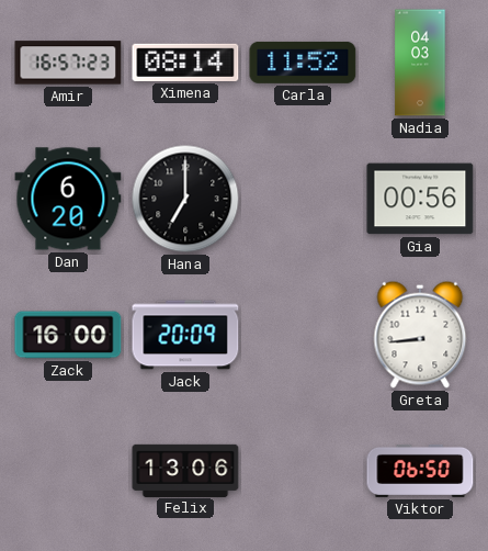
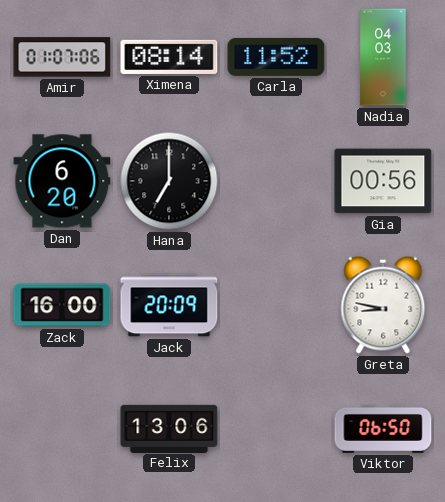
Amir: 16:57 -> 01:07 (62, 57)
Greta: 8:44 -> 8:47 (383, 305)
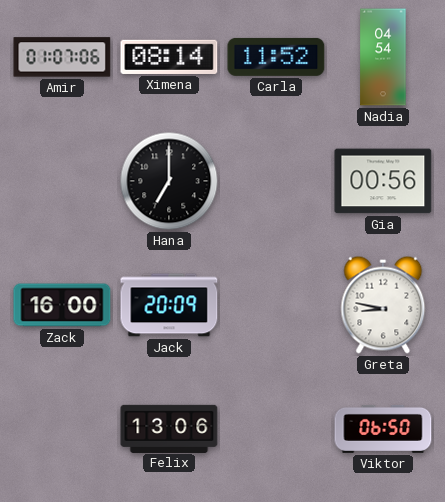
Nadia: 04:03 -> 04:54 (383, 57)
Dan: 6:20 -> none (62, 181)
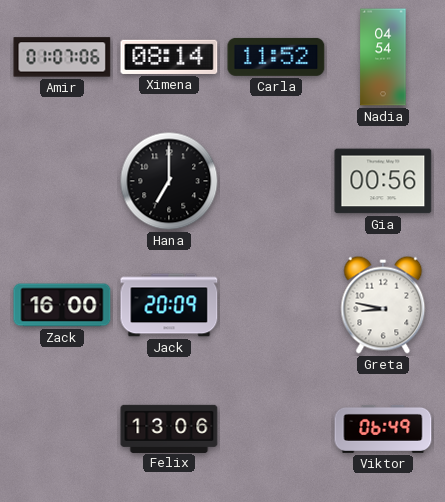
Viktor: 06:50 -> 06:49 (383, 429)
